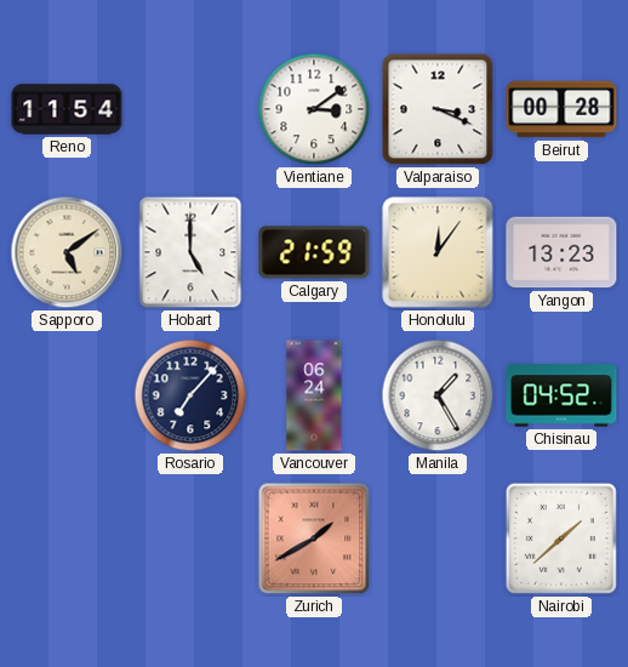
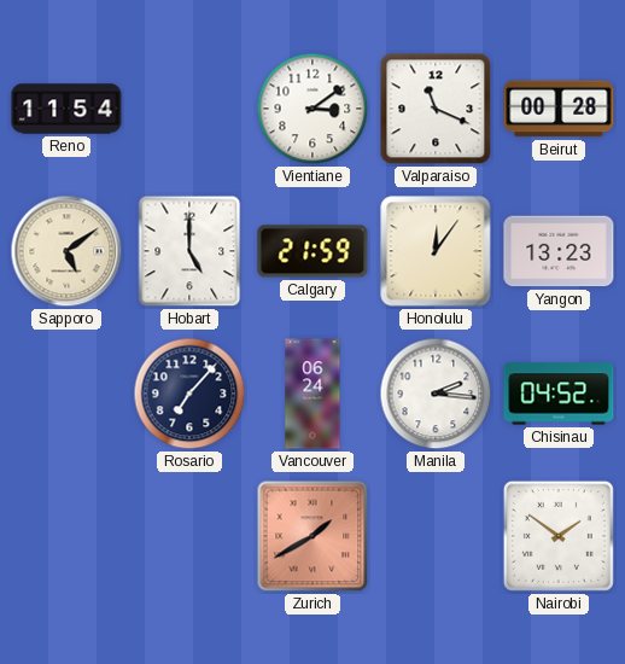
Valparaiso: 3:19 -> 11:19 (436, 109)
Manila: 1:25 -> 2:16 (436, 394)
Nairobi: 1:38 -> 1:51 (559, 536)
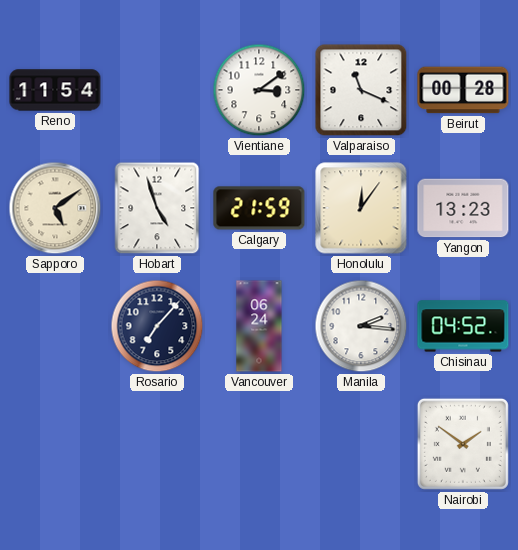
Hobart: 5:00 -> 4:57 (157, 208)
Zurich: 1:40 -> none (312, 536)
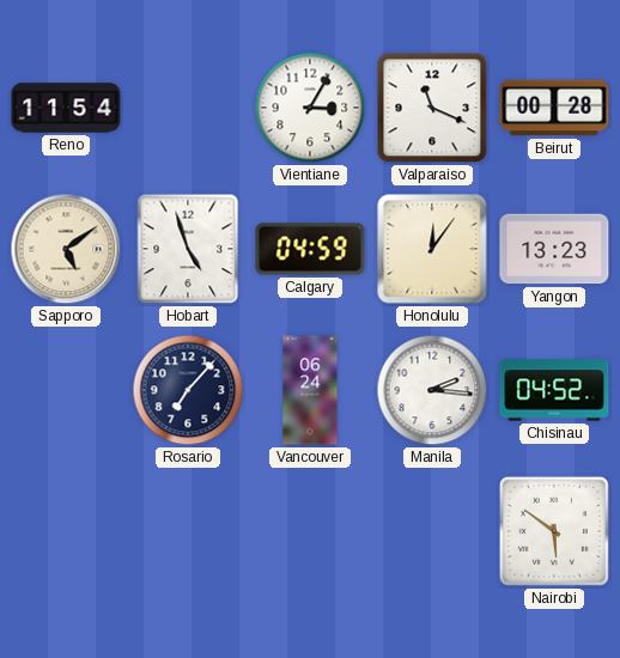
Vientiane: 3:09 -> 3:05 (310, 108)
Calgary: 21:59 -> 04:59 (310, 249)
Nairobi: 1:51 -> 5:51 (554, 531)
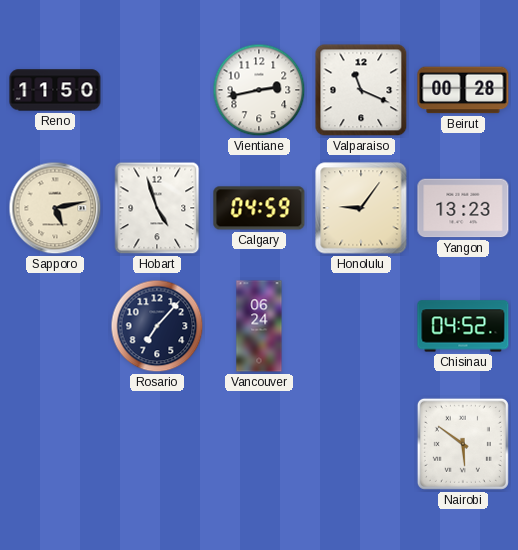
Reno: 11:54 -> 11:50 (55, 90)
Vientiane: 3:05 -> 2:43 (259, 90)
Sapporo: 5:09 -> 5:13 (55, 208)
Honolulu: 12:06 -> 9:06 (361, 208)
Manila: 2:16 -> none (432, 390)
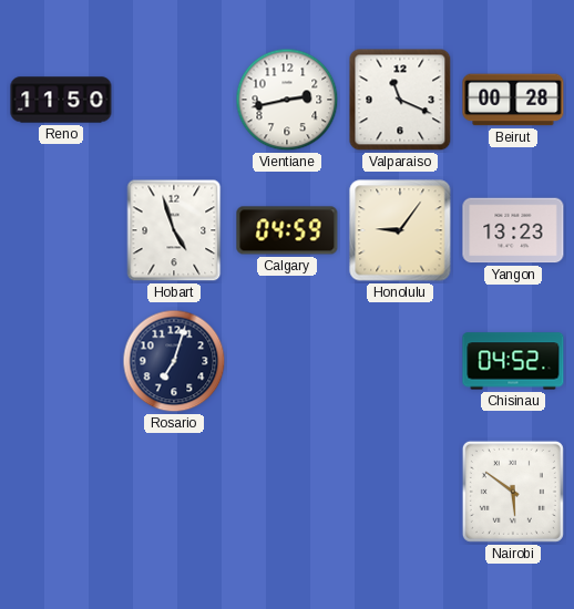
Sapporo: 5:13 -> none (55, 208)
Rosario: 7:07 -> 7:03 (174, 361)
Vancouver: 06:24 -> none (259, 326)
